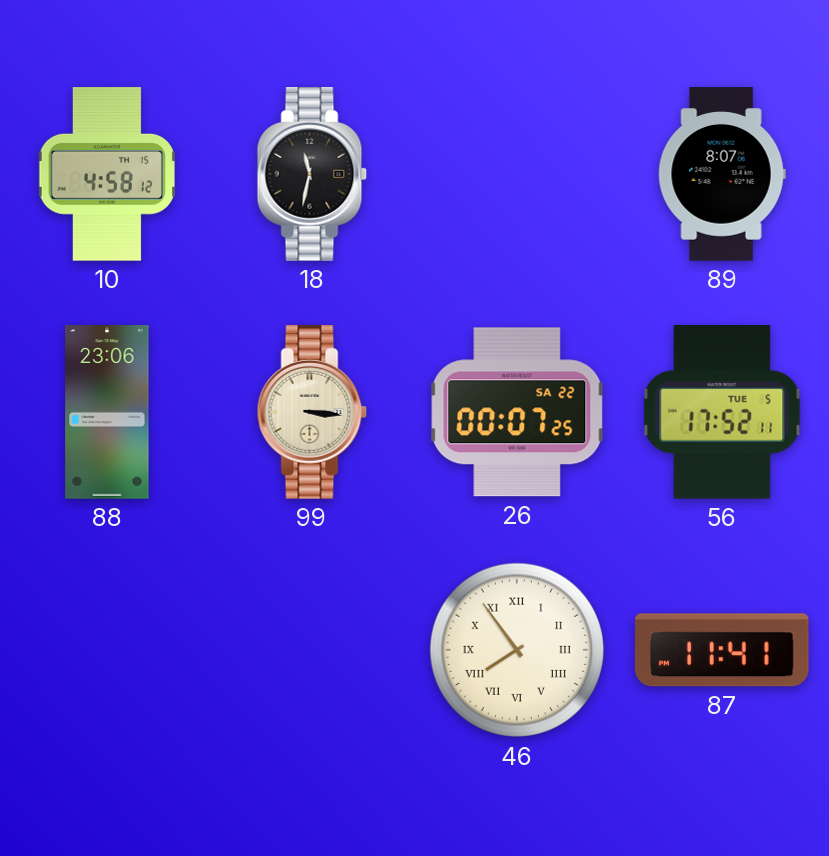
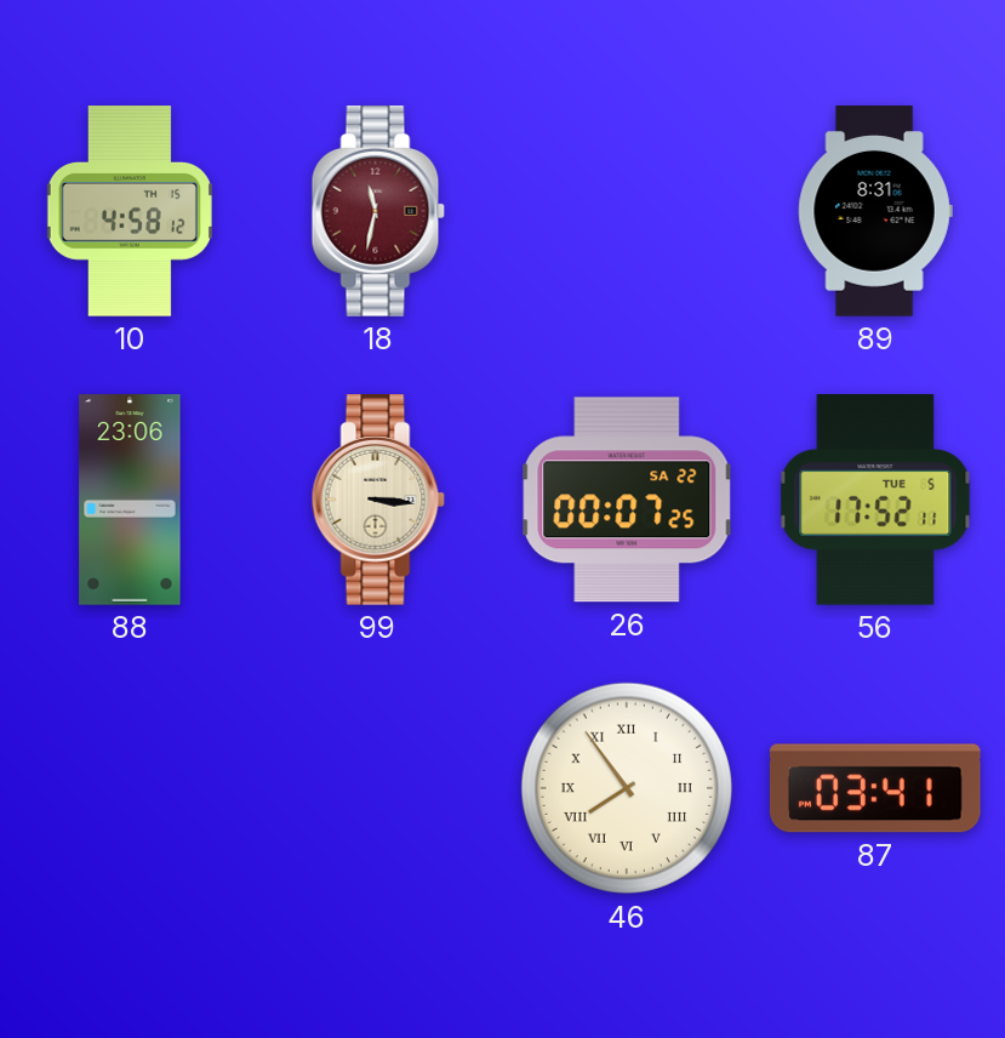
18 dial: black -> burgundy (378, 211)
89: 8:07 -> 8:31 (875, 211)
87: 11:41 -> 03:41 (875, 788)
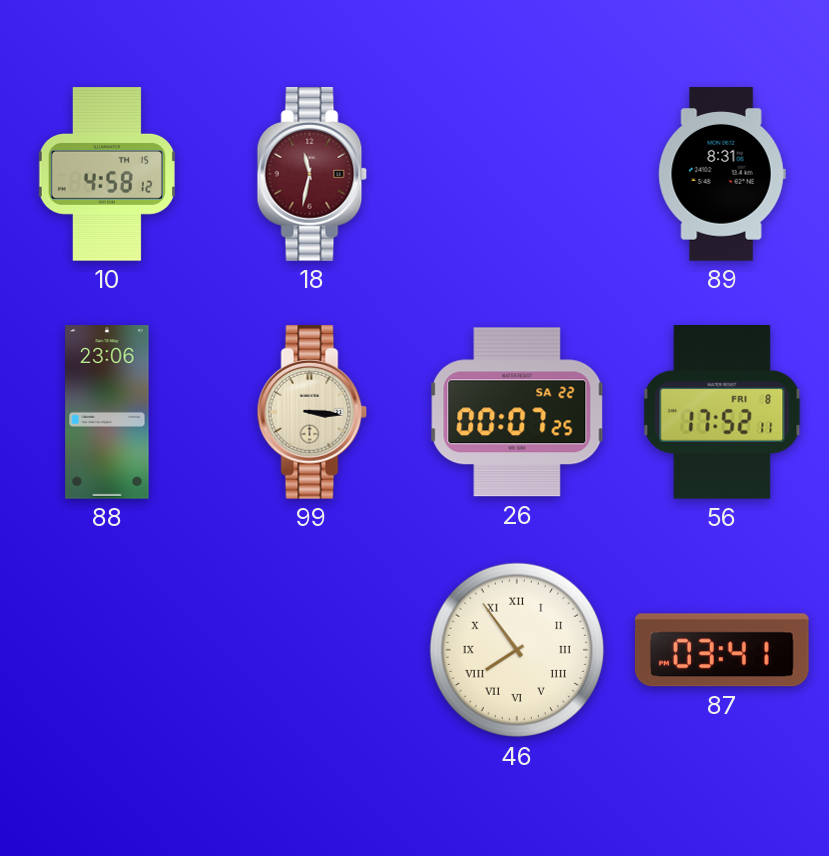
56 date: TUE 5 -> FRI 8 (722, 413)
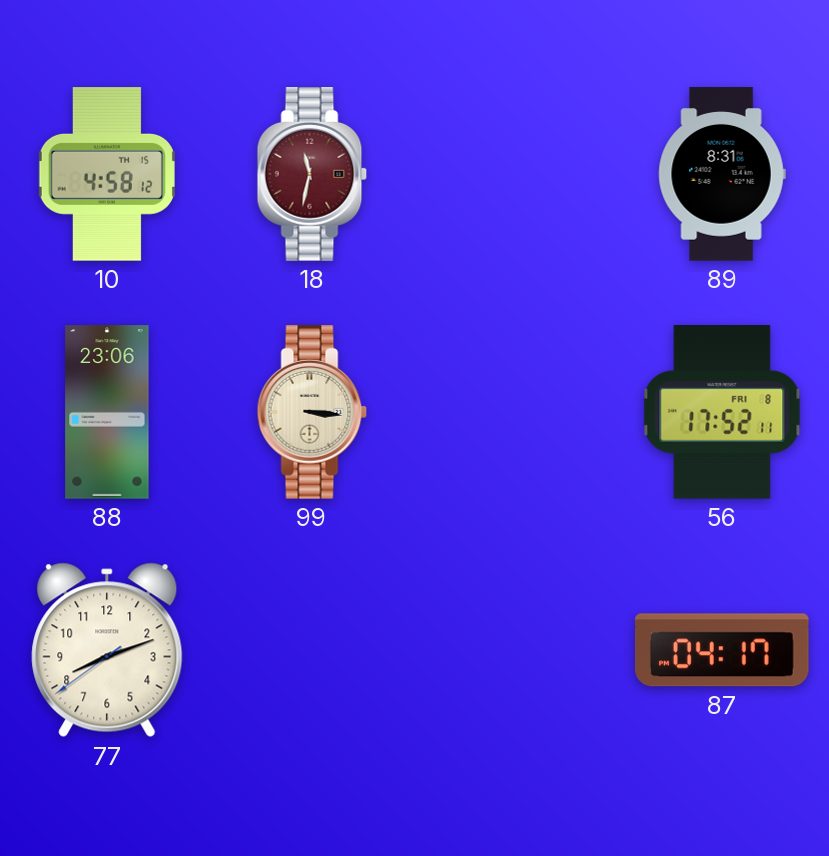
26: 00:07 -> none (517, 412)
77: none -> 8:11 (107, 650)
46: 7:54 -> none (517, 650)
87: 03:41 -> 04:17 (722, 650)
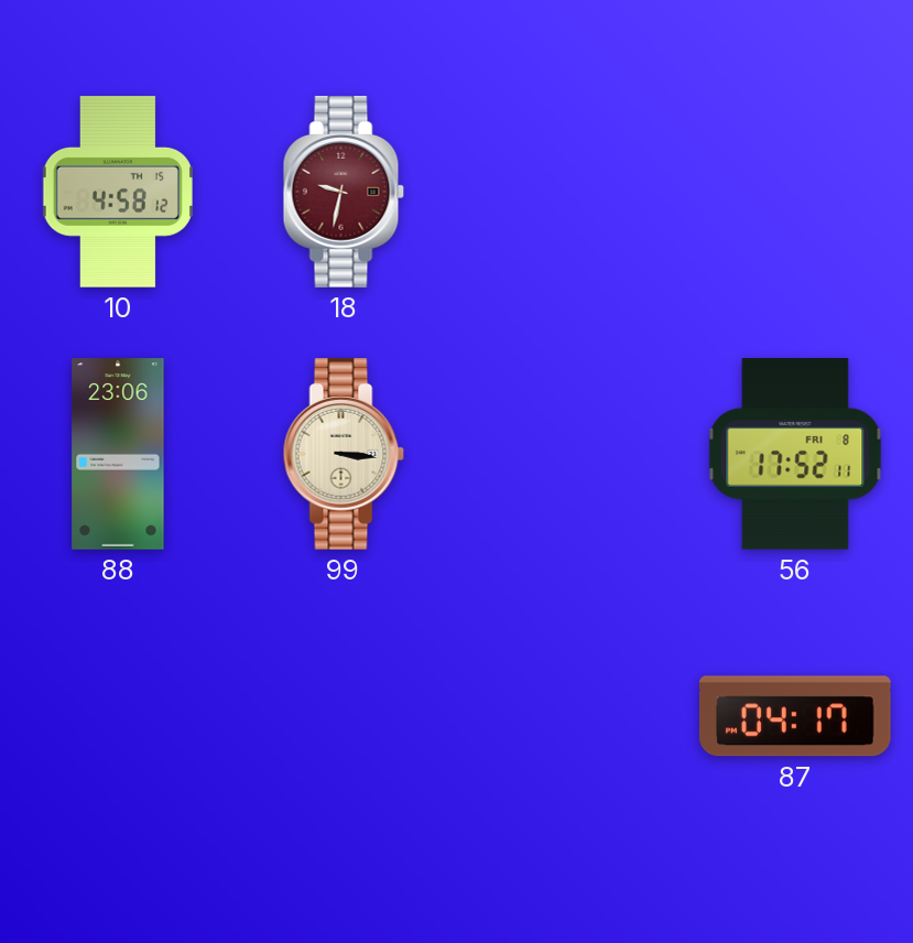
18: 11:32 -> 9:32 (344, 192)
89: 8:31 -> none (722, 174)
77: 8:11 -> none (107, 650)
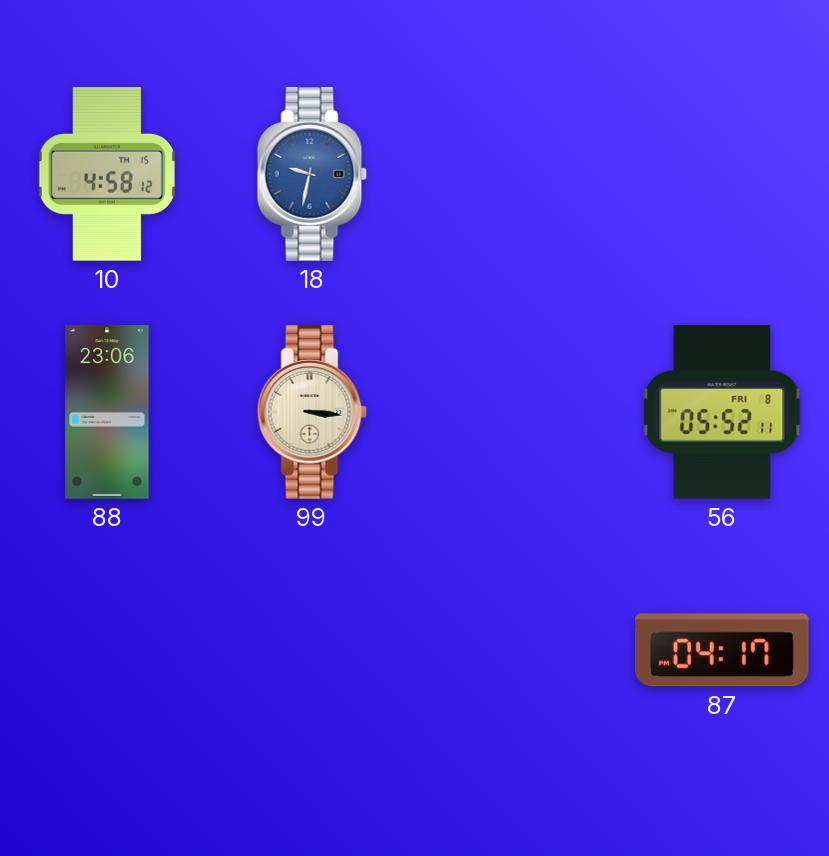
18 dial: burgundy -> blue (312, 174)
56: 17:52 -> 05:52 (722, 413)
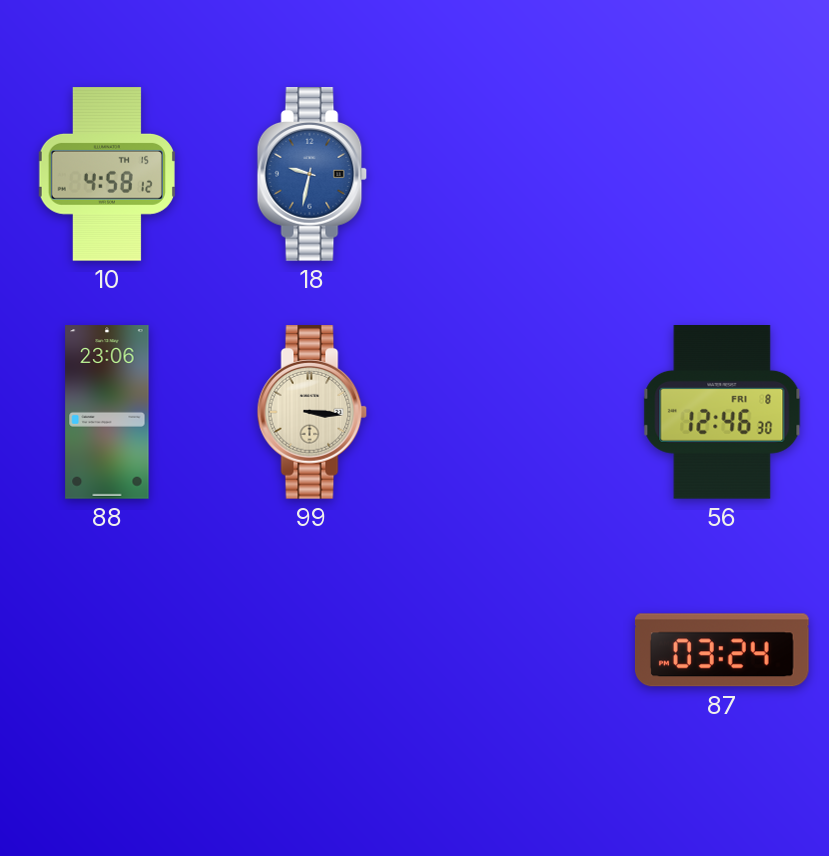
56: 05:52 -> 12:46 (722, 413)
87: 04:17 -> 03:24 (722, 650)
